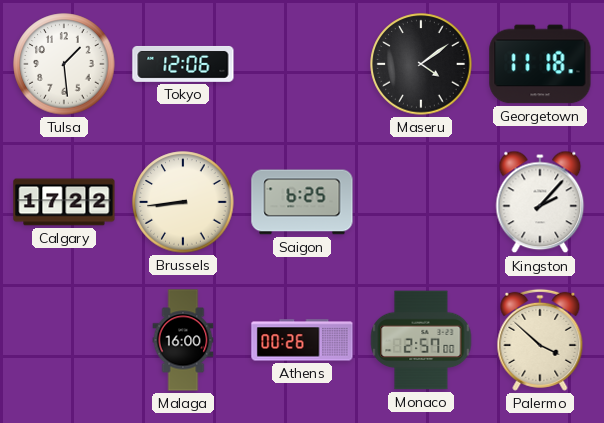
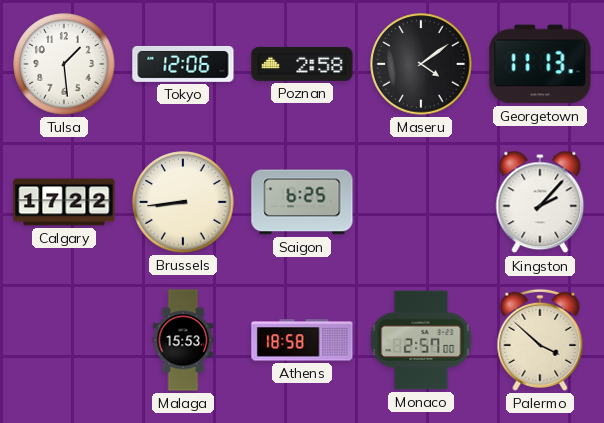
Poznan: none -> 2:58 (302, 64)
Georgetown: 11:18 -> 11:13 (540, 64)
Malaga: 16:00 -> 15:53 (183, 340)
Athens: 00:26 -> 18:58 (302, 340)
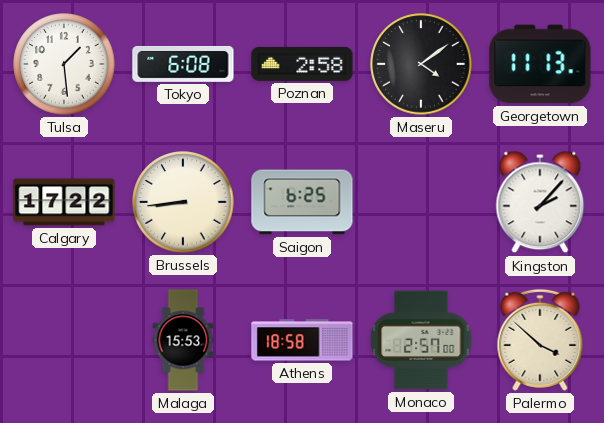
Tokyo: 12:06 -> 6:08 (183, 64)
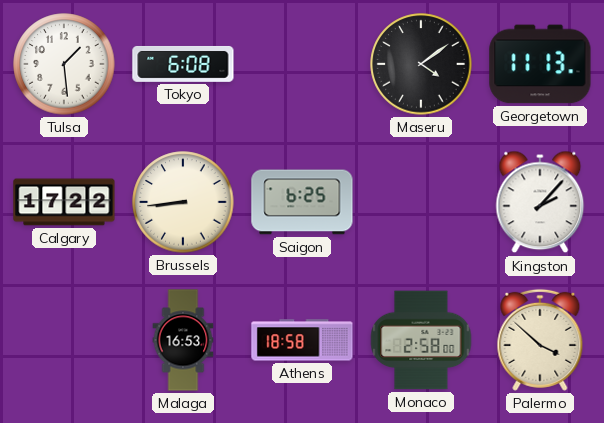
Poznan: 2:58 -> none (302, 64)
Malaga: 15:53 -> 16:53 (183, 340)
Monaco: 2:57 -> 2:58 (421, 340)
